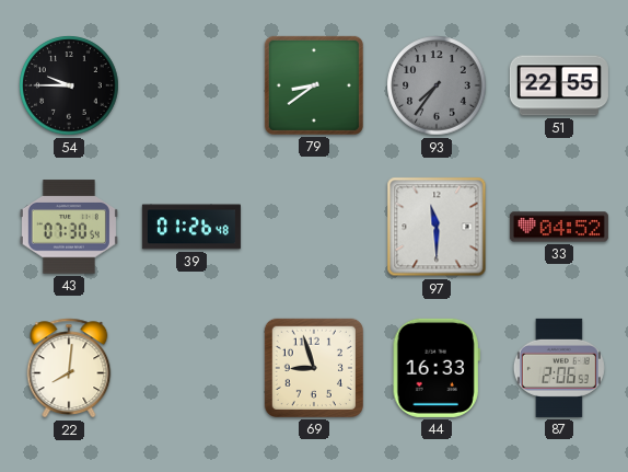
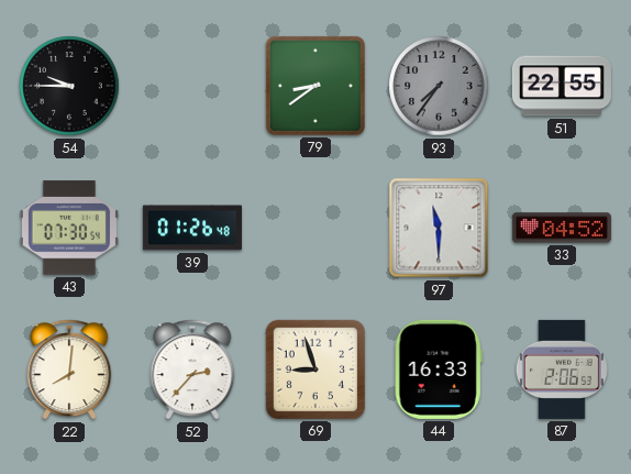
52: none -> 2:37 (192, 370)
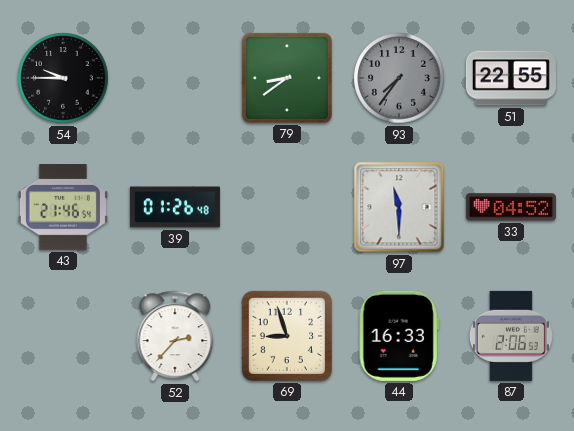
43: 07:30 -> 21:46 (63, 207)
22: 8:01 -> none (69, 370)
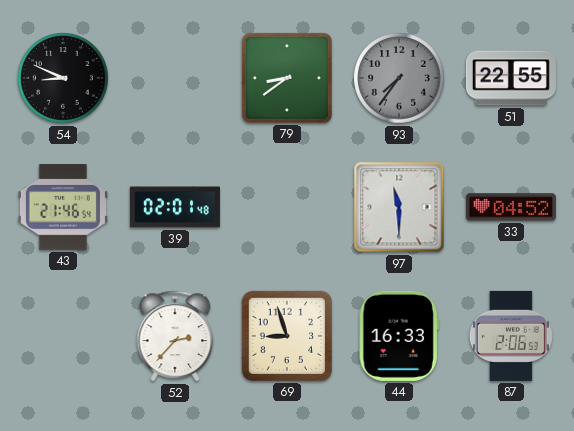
54: 9:45 -> 8:49 (63, 78)
39: 01:26 -> 02:01 (175, 207)
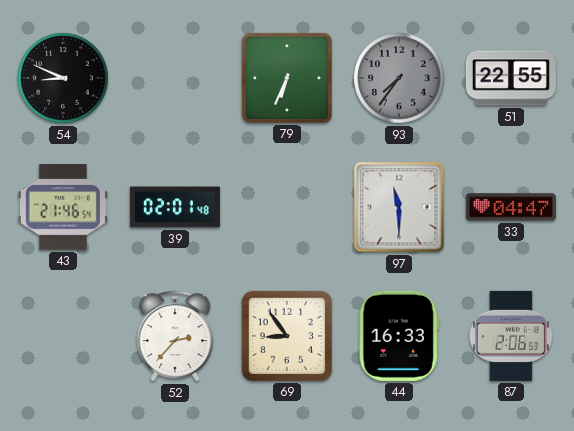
79: 8:39 -> 6:34 (287, 78)
33: 04:52 -> 04:47 (511, 207)
69: 8:57 -> 8:54 (287, 336)
